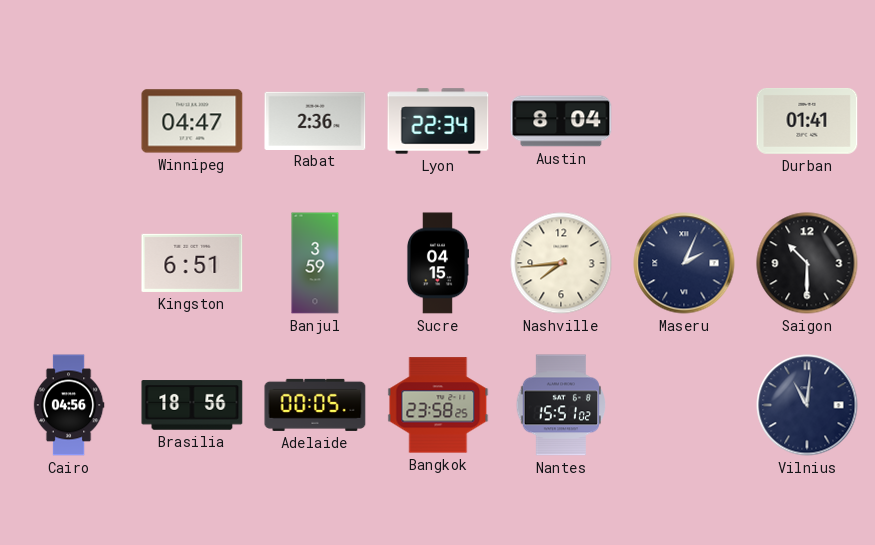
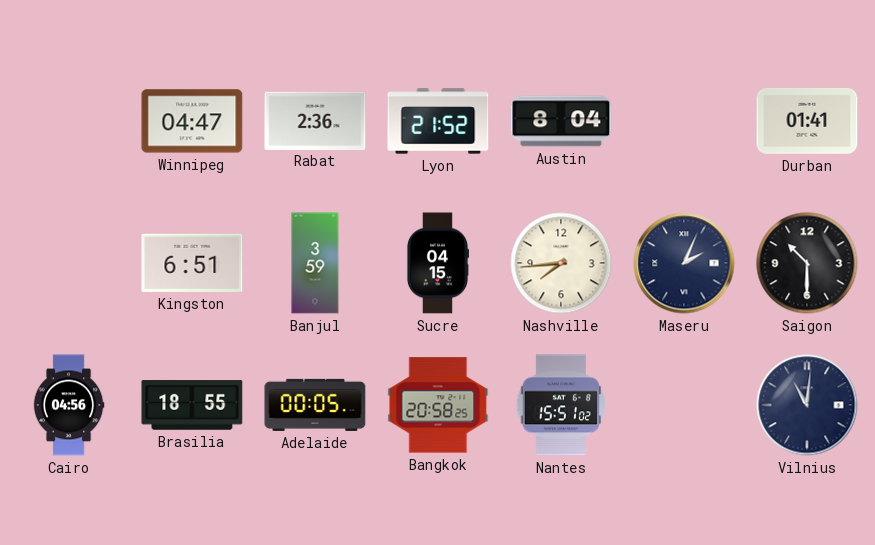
Lyon: 22:34 -> 21:52 (438, 121)
Brasilia: 18:56 -> 18:55 (192, 405)
Bangkok: 23:58 -> 20:58 (438, 405)
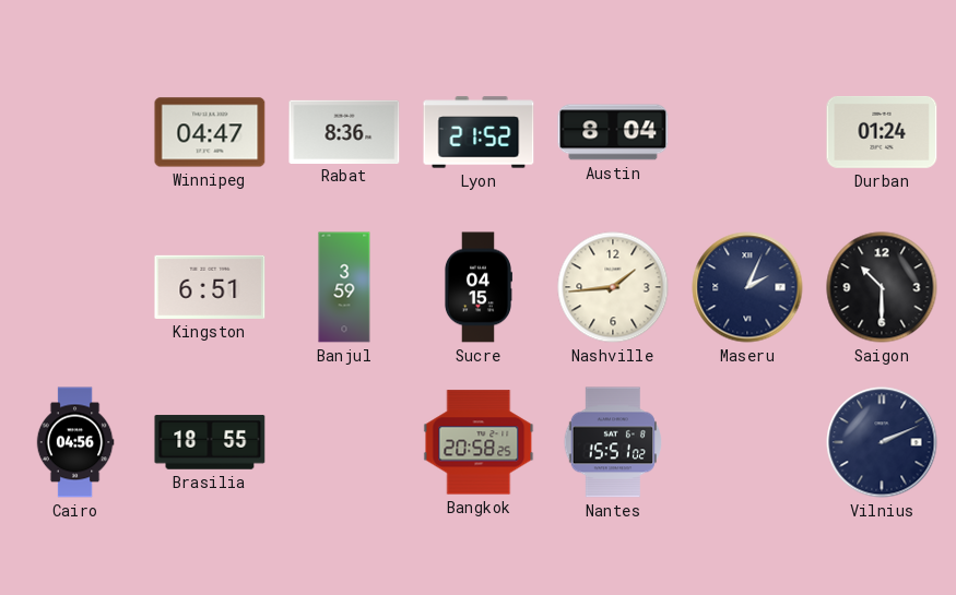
Rabat: 2:36 -> 8:36 (344, 131)
Durban: 01:41 -> 01:24 (882, 132)
Nashville: 7:44 -> 1:44 (613, 287)
Adelaide: 00:05 -> none (315, 405)
Vilnius: 11:01 -> 2:11 (882, 442)
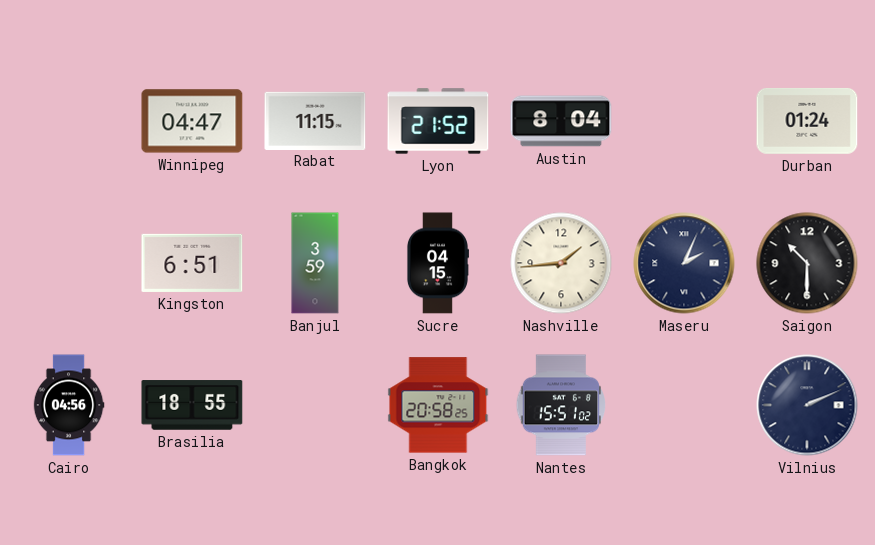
Rabat: 8:36 -> 11:15 (315, 120)
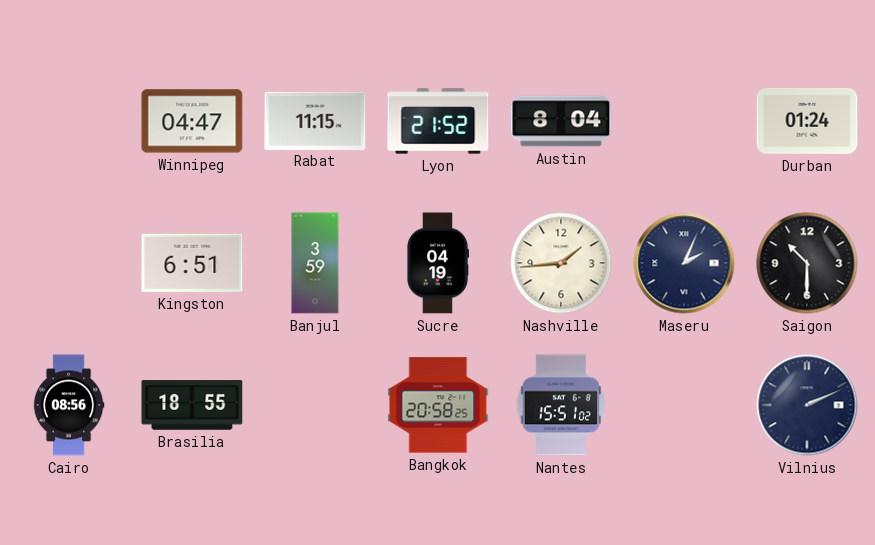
Sucre: 04:15 -> 04:19 (437, 263)
Cairo: 04:56 -> 08:56 (69, 405)
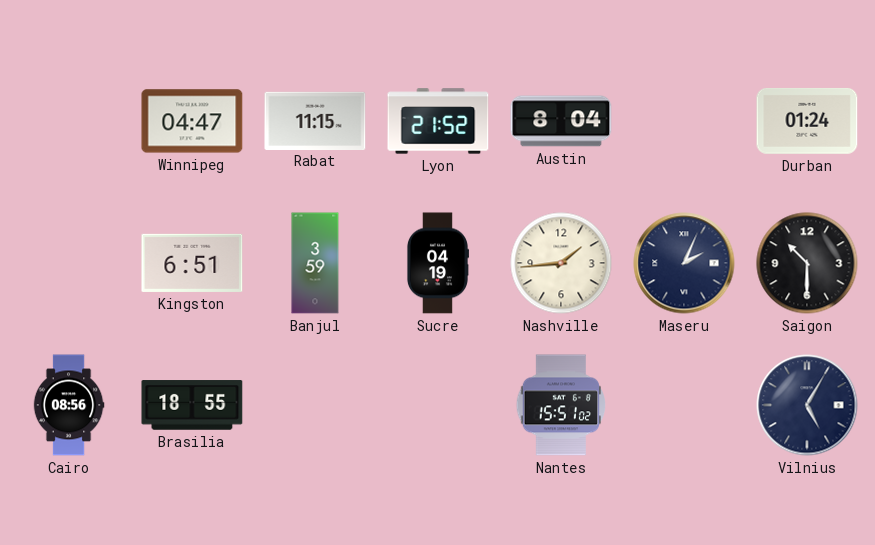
Bangkok: 20:58 -> none (438, 405)
Vilnius: 2:11 -> 5:05 (807, 405)
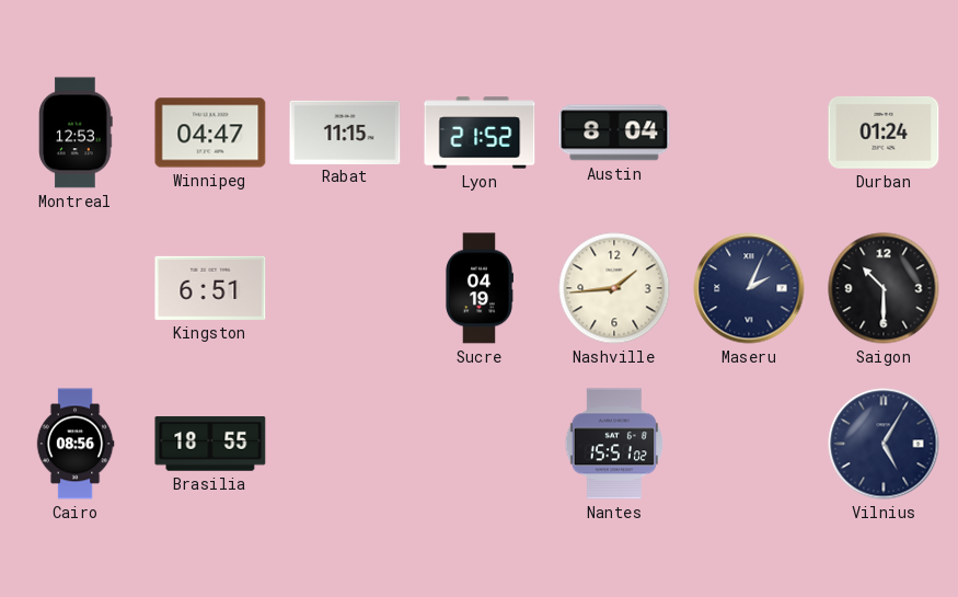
Montreal: none -> 12:53 (76, 133)
Banjul: 3:59 -> none (315, 263)
